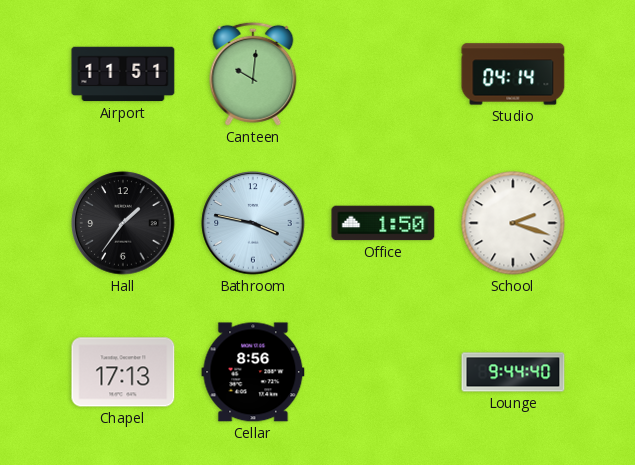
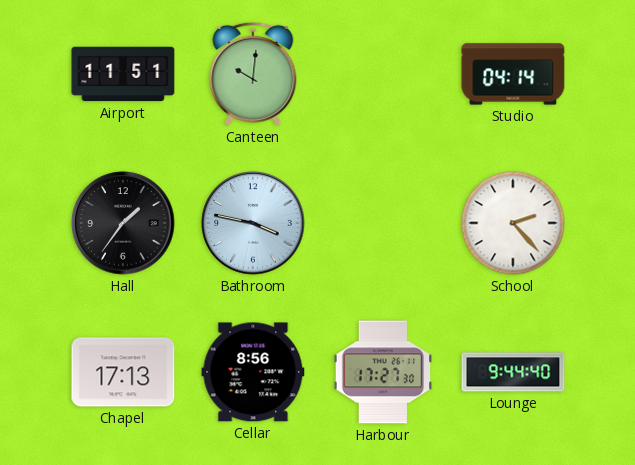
Office: 1:50 -> none (383, 223)
School: 2:18 -> 2:23 (513, 223)
Harbour: none -> 17:27 (383, 372)
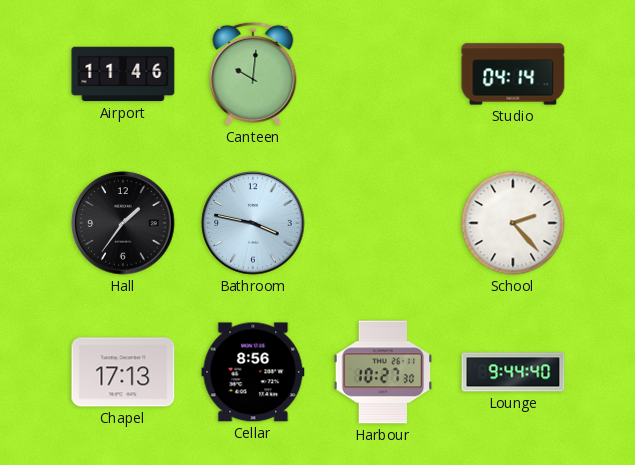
Airport: 11:51 -> 11:46 (123, 74)
Harbour: 17:27 -> 10:27 (383, 372)
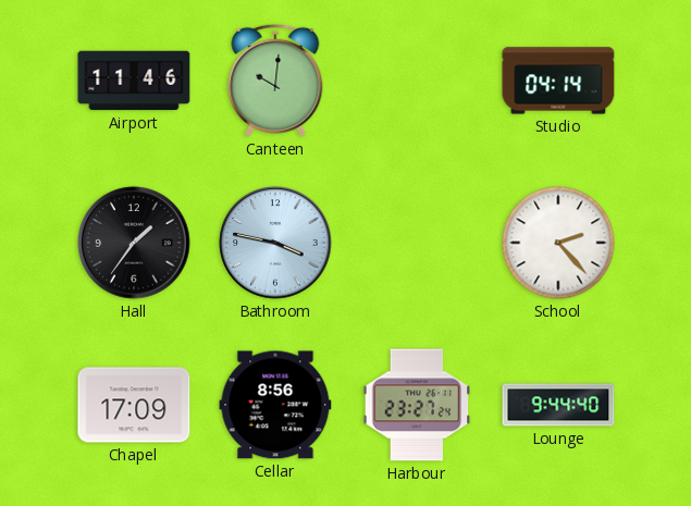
Chapel: 17:13 -> 17:09 (134, 405)
Harbour: 10:27 -> 23:27 (417, 405)
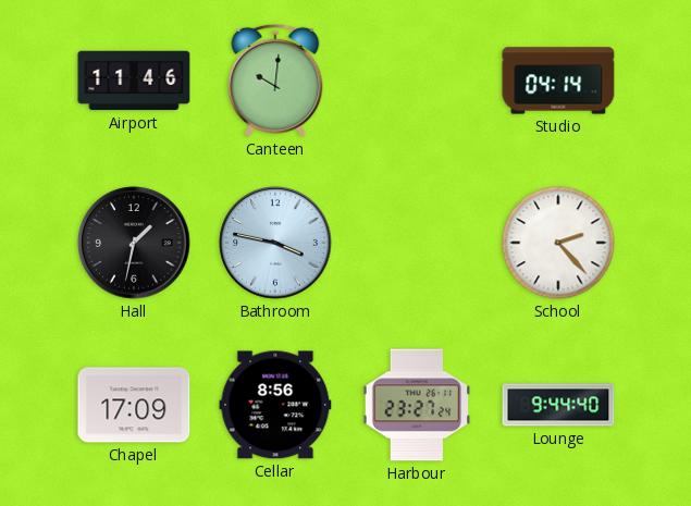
Hall: 1:36 -> 1:32 (134, 243)
